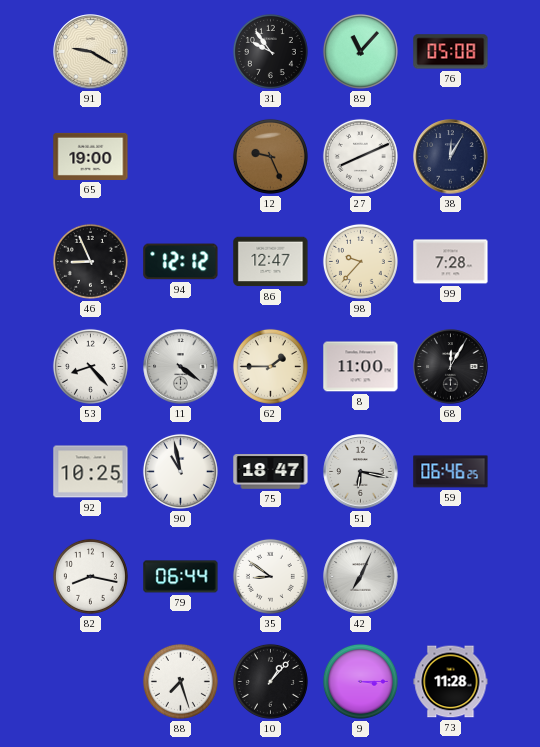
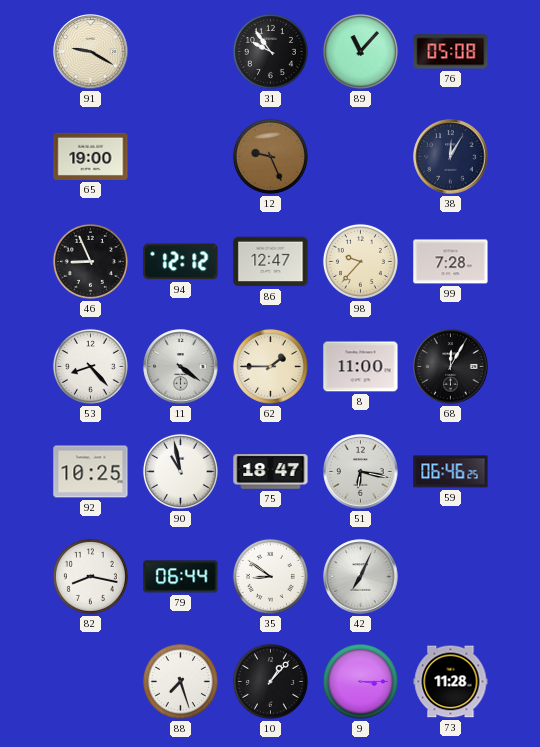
27: 8:11 -> none (360, 156)
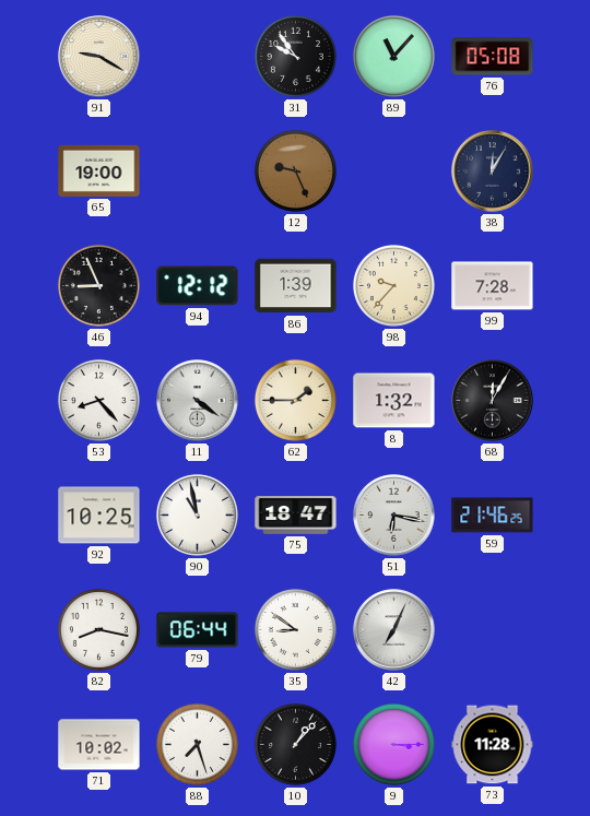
86: 12:47 -> 1:39 (296, 286)
8: 11:00 -> 1:32 (394, 401)
59: 06:46 -> 21:46 (493, 516)
71: none -> 10:02 (99, 745)
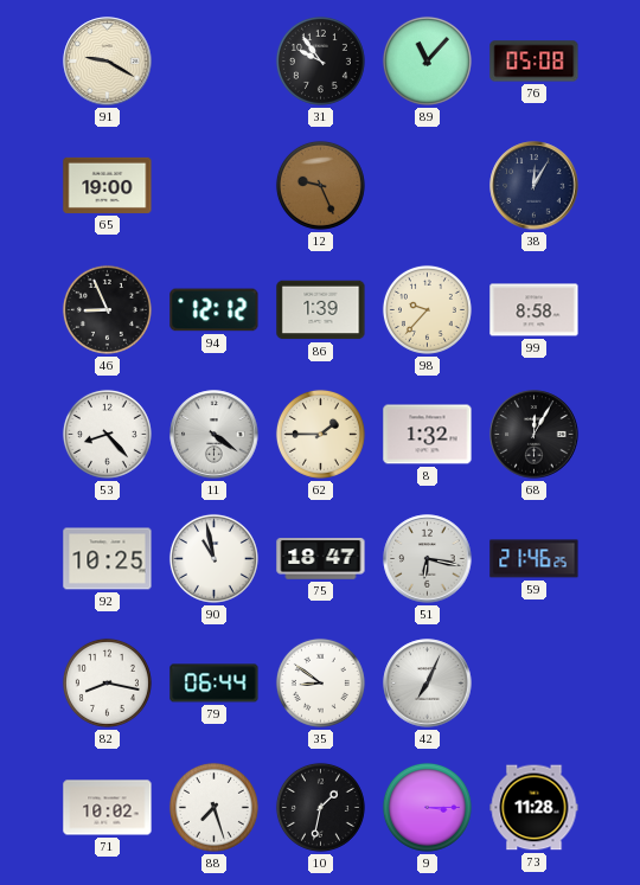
99: 7:28 -> 8:58 (535, 310)
10: 1:07 -> 1:32 (320, 807)
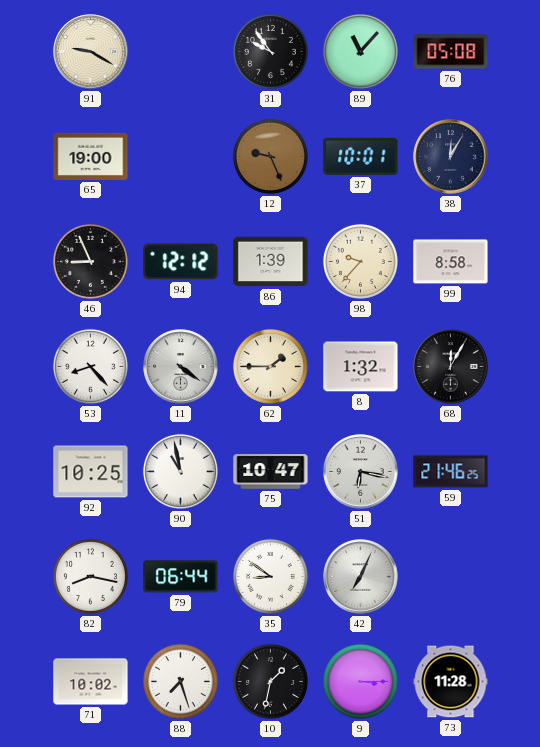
37: none -> 10:01 (361, 156)
75: 18:47 -> 10:47 (271, 472)
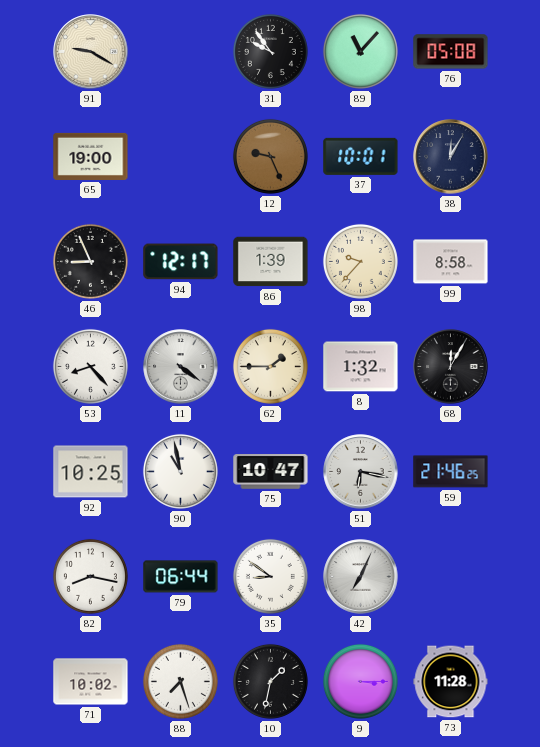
94: 12:12 -> 12:17 (181, 262)
